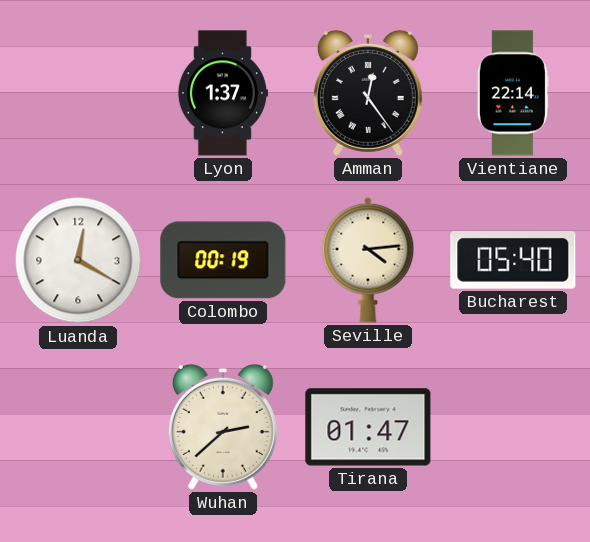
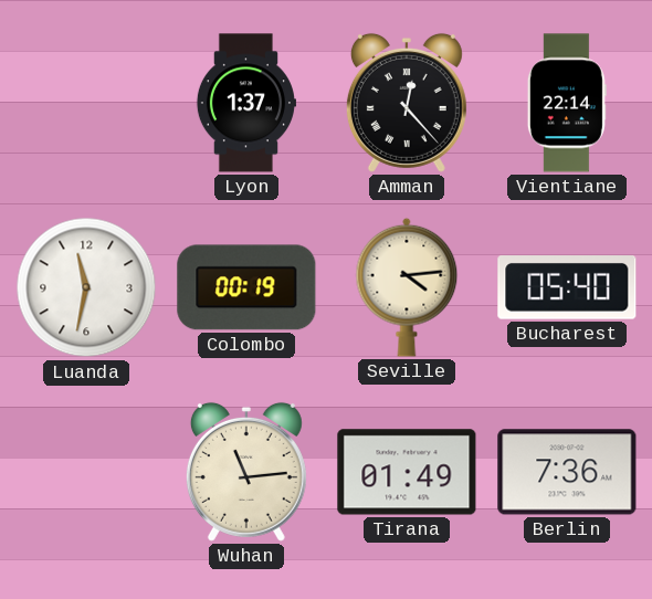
Amman: 12:24 -> 12:23 (407, 103)
Luanda: 12:20 -> 11:32 (86, 287)
Wuhan: 2:38 -> 11:14 (246, 472)
Tirana: 01:47 -> 01:49 (407, 472)
Berlin: none -> 7:36 (567, 472)
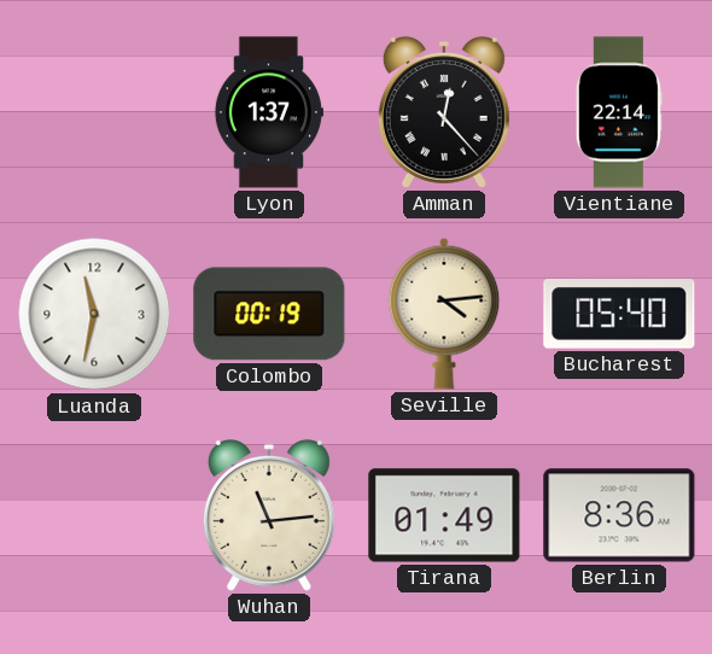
Berlin: 7:36 -> 8:36 (619, 515)
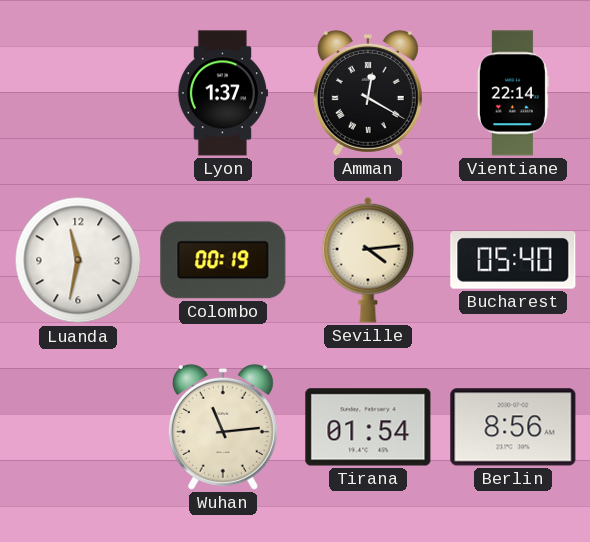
Amman: 12:23 -> 12:20 (368, 93)
Tirana: 01:49 -> 01:54 (368, 427)
Berlin: 8:36 -> 8:56 (513, 427)
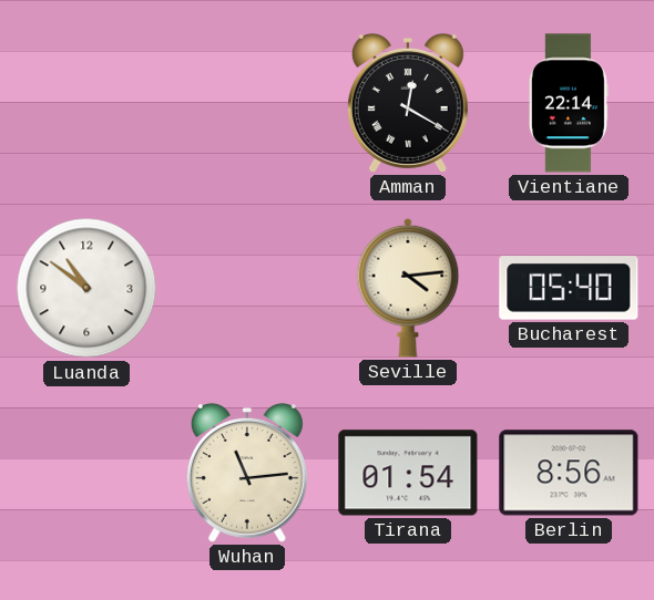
Lyon: 1:37 -> none (222, 93)
Luanda: 11:32 -> 10:51 (86, 288)
Colombo: 00:19 -> none (223, 260)
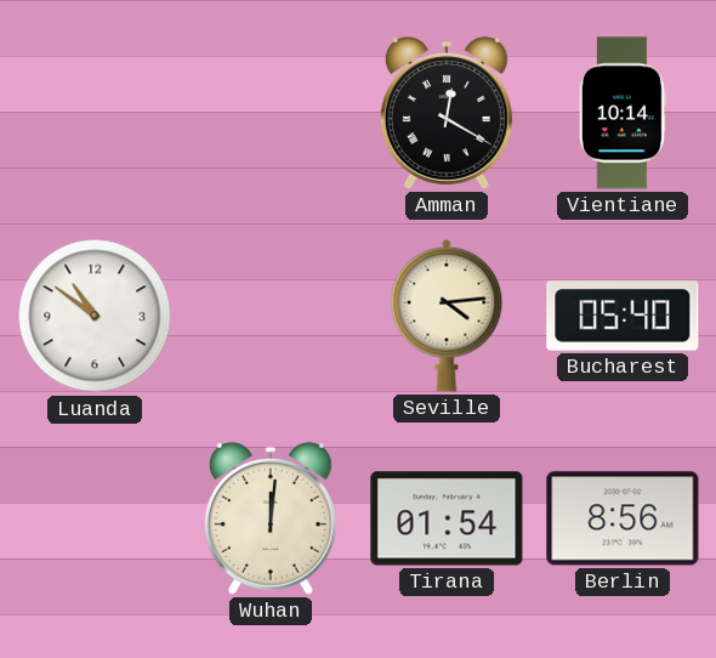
Vientiane: 22:14 -> 10:14 (623, 113)
Wuhan: 11:14 -> 12:01 (271, 518)
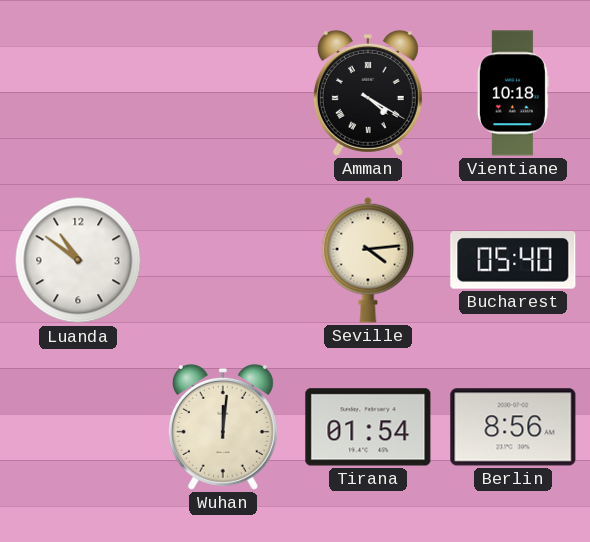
Amman: 12:20 -> 4:20 (368, 93)
Vientiane: 10:14 -> 10:18 (513, 93)
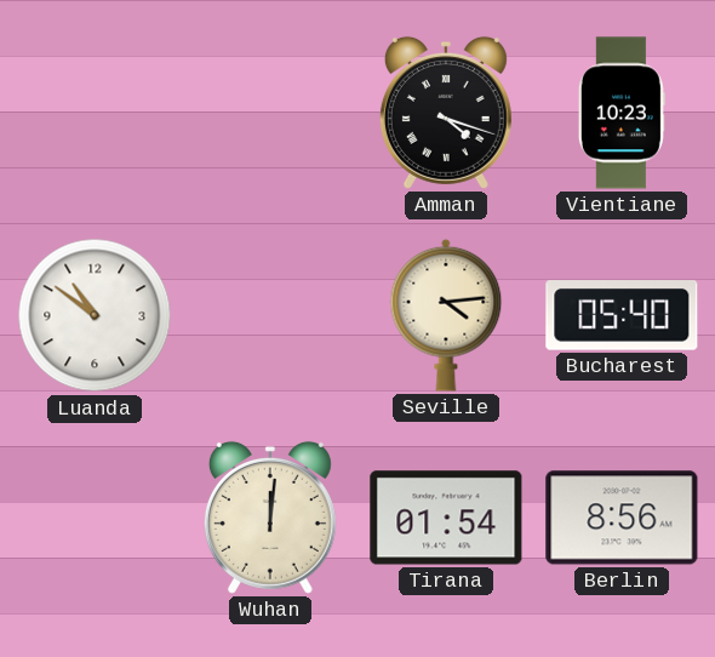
Amman: 4:20 -> 4:18 (446, 113)
Vientiane: 10:18 -> 10:23 (622, 113)
